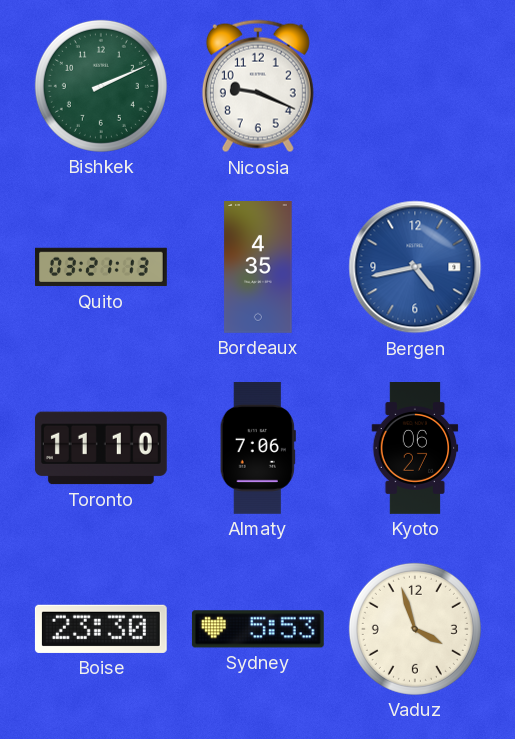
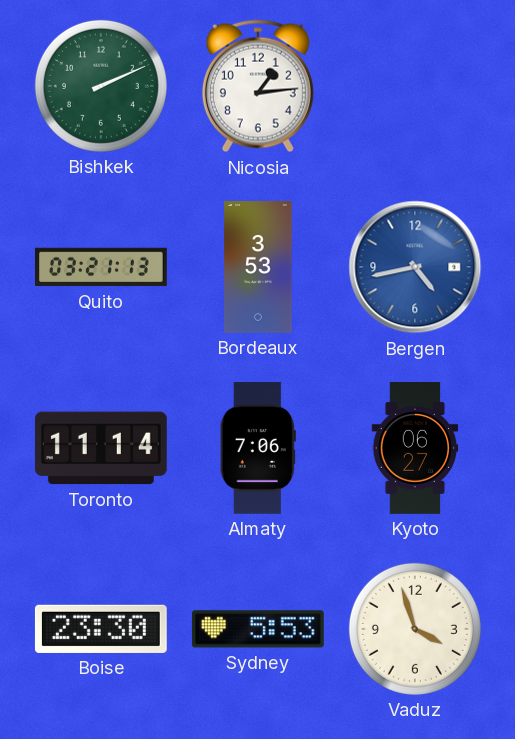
Nicosia: 9:19 -> 1:14 (258, 86)
Bordeaux: 4:35 -> 3:53 (258, 268)
Toronto: 11:10 -> 11:14 (101, 448)
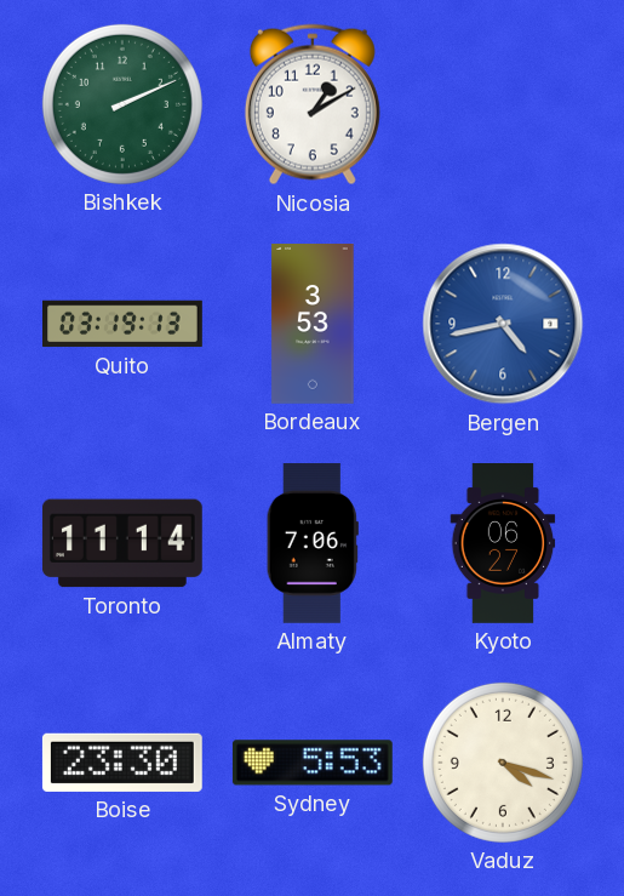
Nicosia: 1:14 -> 1:10 (313, 104)
Quito: 03:21 -> 03:19 (124, 324)
Vaduz: 3:57 -> 4:18 (503, 763)
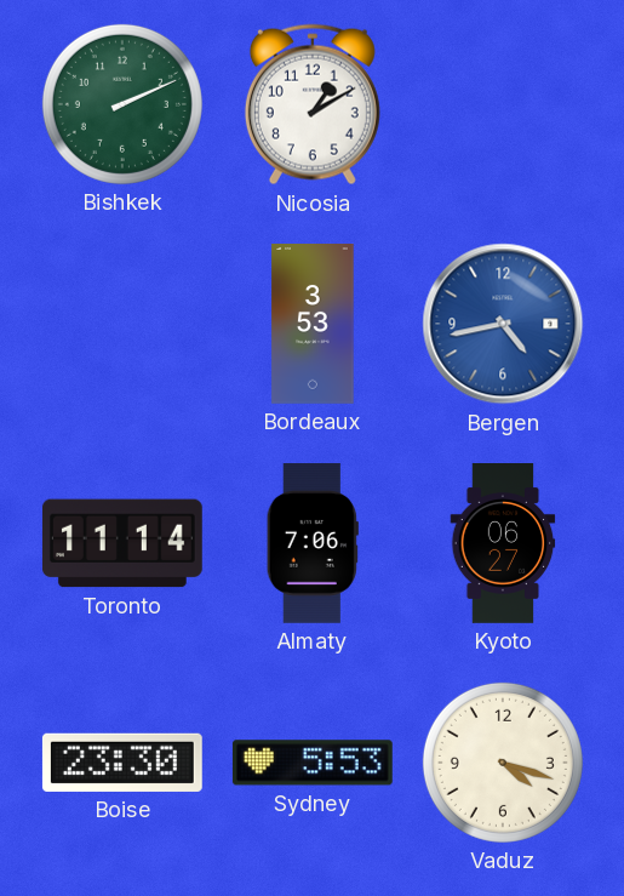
Quito: 03:19 -> none (124, 324)
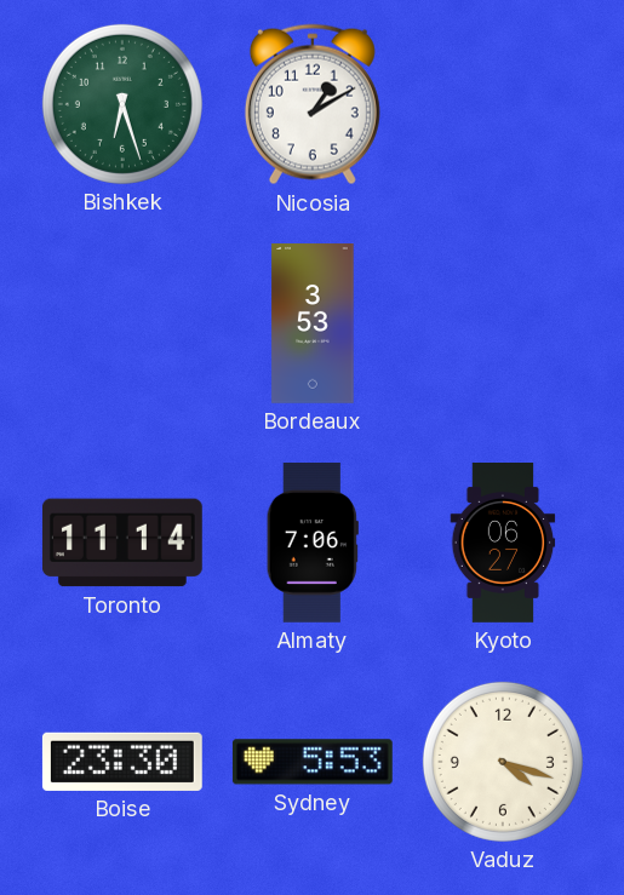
Bishkek: 2:11 -> 6:27 (122, 104)
Bergen: 4:43 -> none (503, 324)
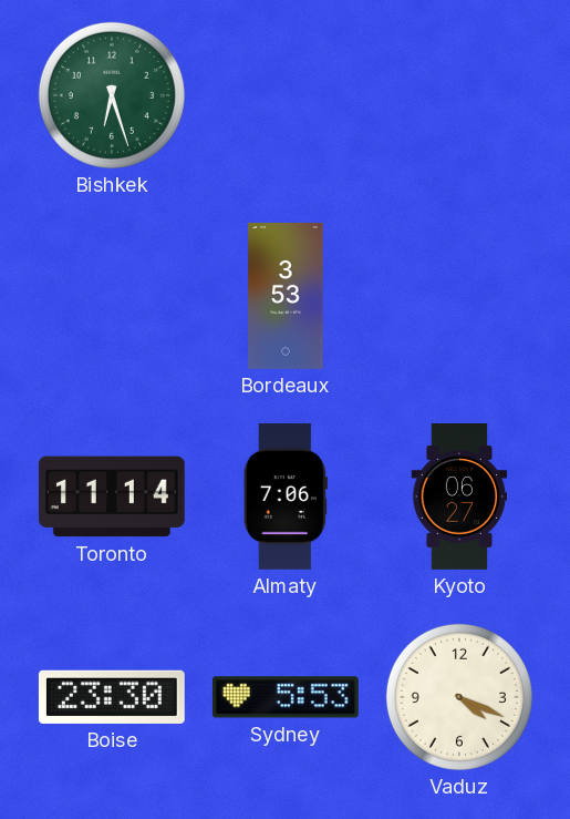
Nicosia: 1:10 -> none (313, 104)
Vaduz: 4:18 -> 4:19 (459, 697)
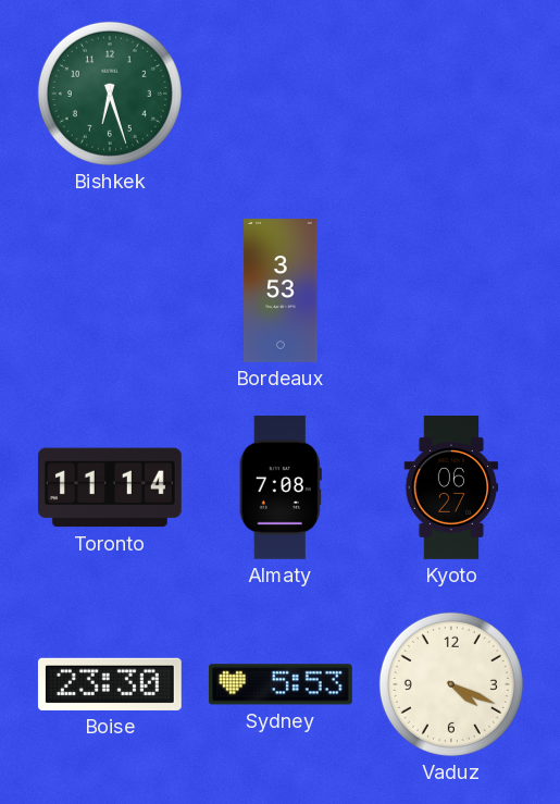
Almaty: 7:06 -> 7:08 (281, 488)
